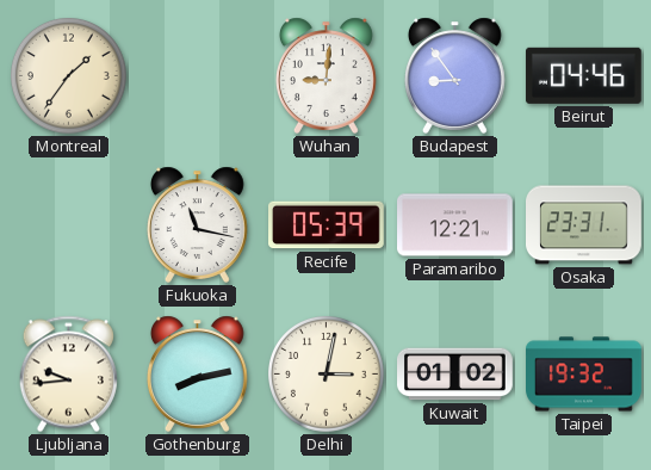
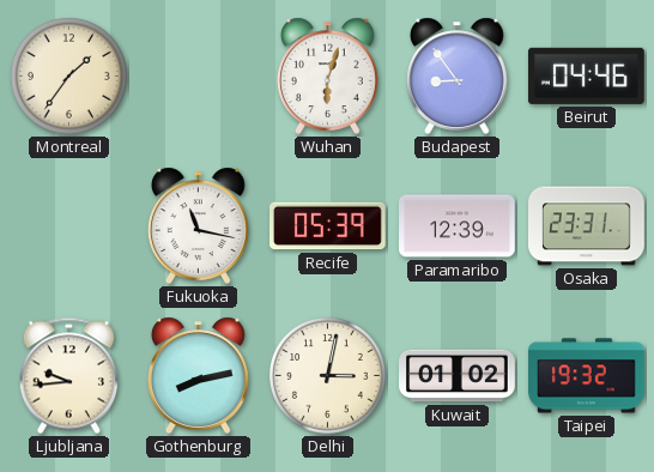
Wuhan: 9:01 -> 6:03 (327, 75)
Paramaribo: 12:21 -> 12:39 (458, 226)
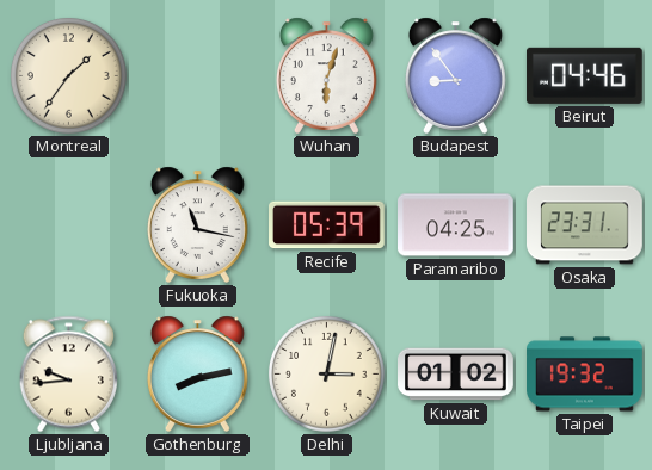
Paramaribo: 12:39 -> 04:25 (456, 225)
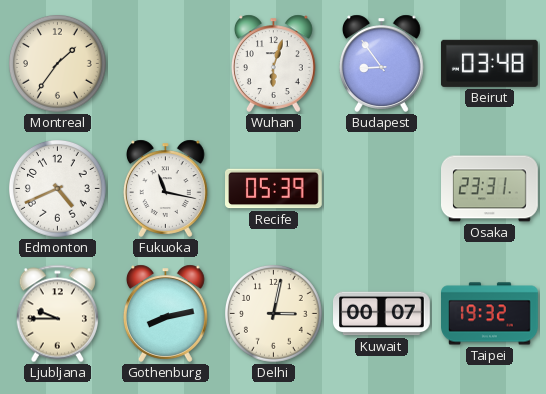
Beirut: 04:46 -> 03:48 (489, 63)
Edmonton: none -> 4:41 (58, 189)
Paramaribo: 04:25 -> none (456, 225)
Ljubljana: 9:44 -> 9:45 (57, 314)
Kuwait: 01:02 -> 00:07 (382, 314)
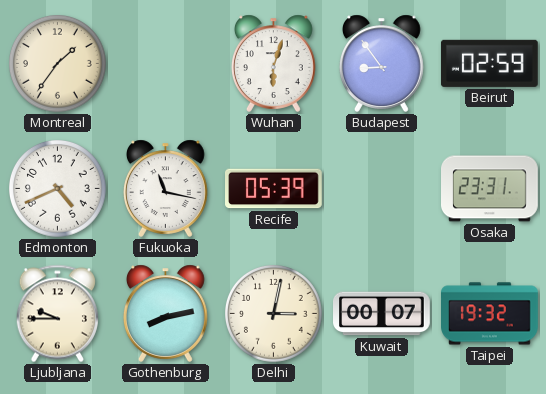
Beirut: 03:48 -> 02:59 (489, 63)
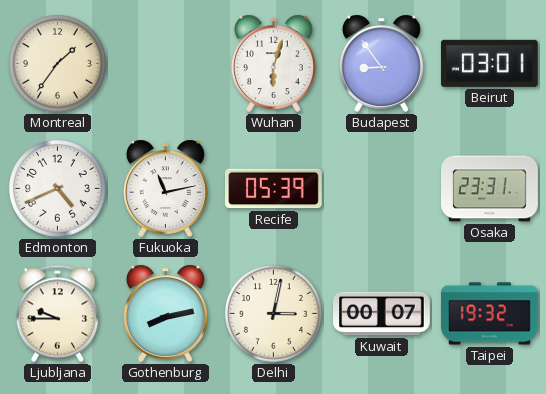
Beirut: 02:59 -> 03:01 (489, 63)
Fukuoka: 11:17 -> 11:13 (165, 188)
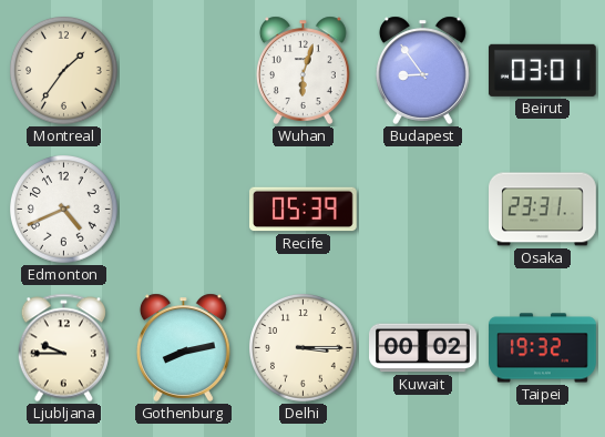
Fukuoka: 11:13 -> none (165, 188)
Delhi: 3:02 -> 3:15 (304, 348)
Kuwait: 00:07 -> 00:02 (423, 348)
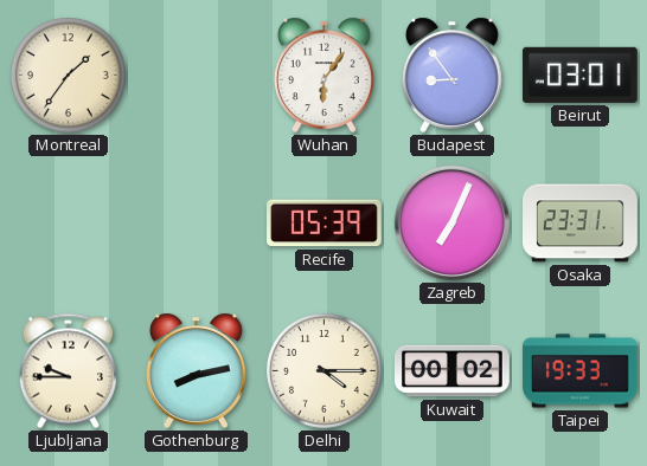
Wuhan: 6:03 -> 6:06 (323, 75)
Edmonton: 4:41 -> none (64, 210)
Zagreb: none -> 7:04 (451, 222)
Delhi: 3:15 -> 4:15 (325, 371)
Taipei: 19:32 -> 19:33 (581, 371)
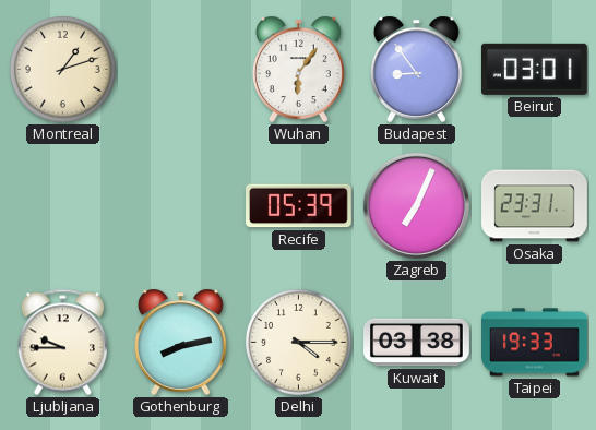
Montreal: 1:36 -> 1:12 (63, 70)
Kuwait: 00:02 -> 03:38 (417, 343)
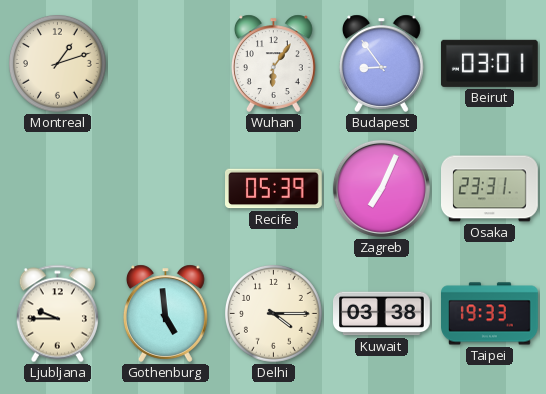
Gothenburg: 8:13 -> 4:59 (165, 313)
